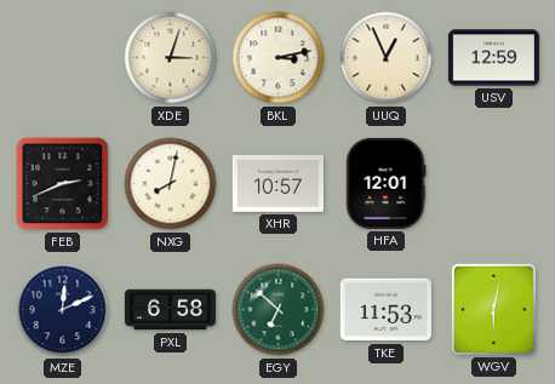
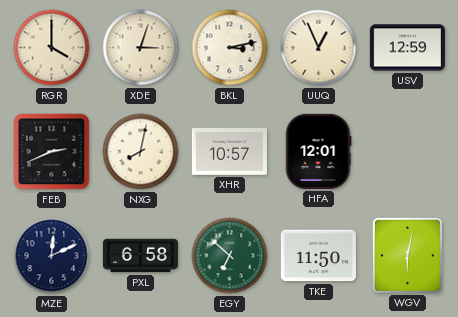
RGR: none -> 4:00 (52, 48)
TKE: 11:53 -> 11:50 (318, 256)
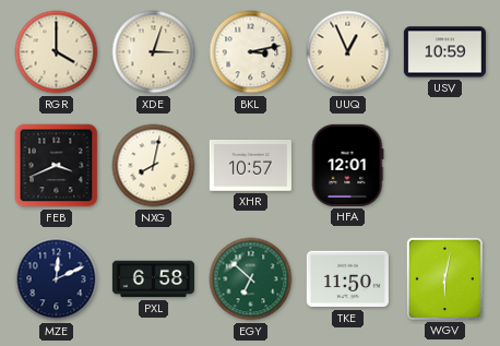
USV: 12:59 -> 10:59 (444, 52)
FEB: 2:41 -> 3:41 (57, 166)
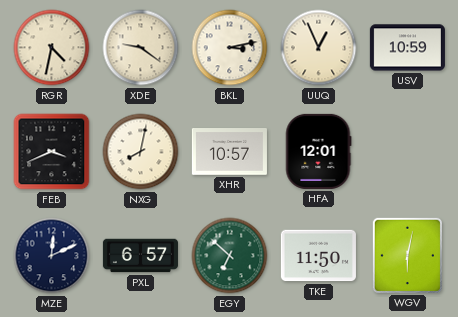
RGR: 4:00 -> 4:32 (52, 48)
XDE: 3:03 -> 9:21 (141, 48)
PXL: 6:58 -> 6:57 (140, 256)
